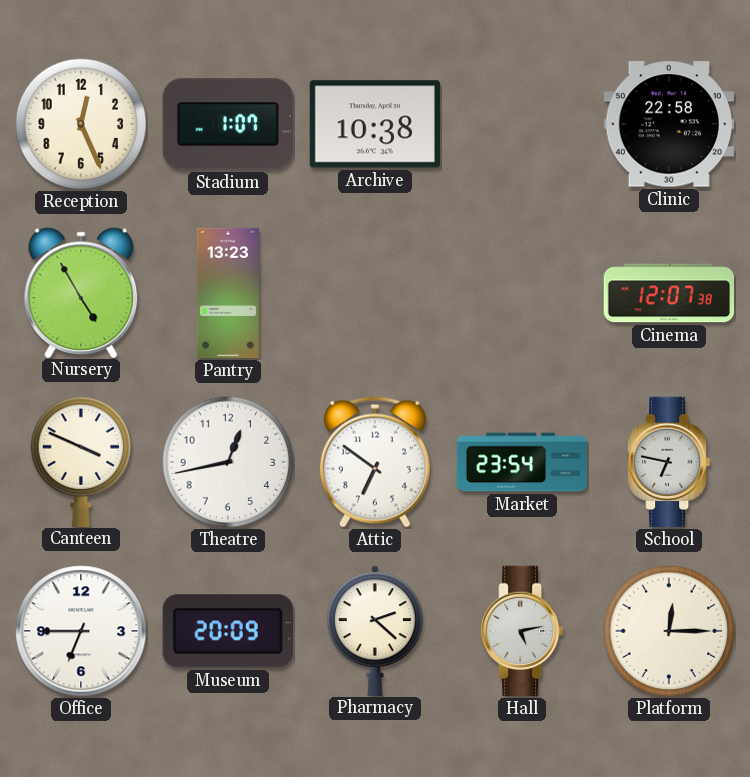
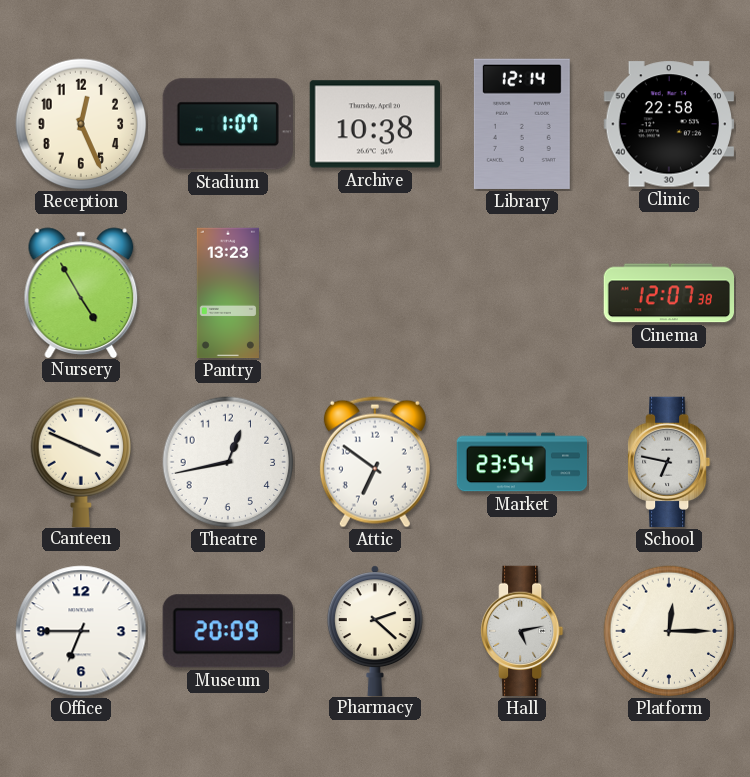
Library: none -> 12:14 (522, 124)
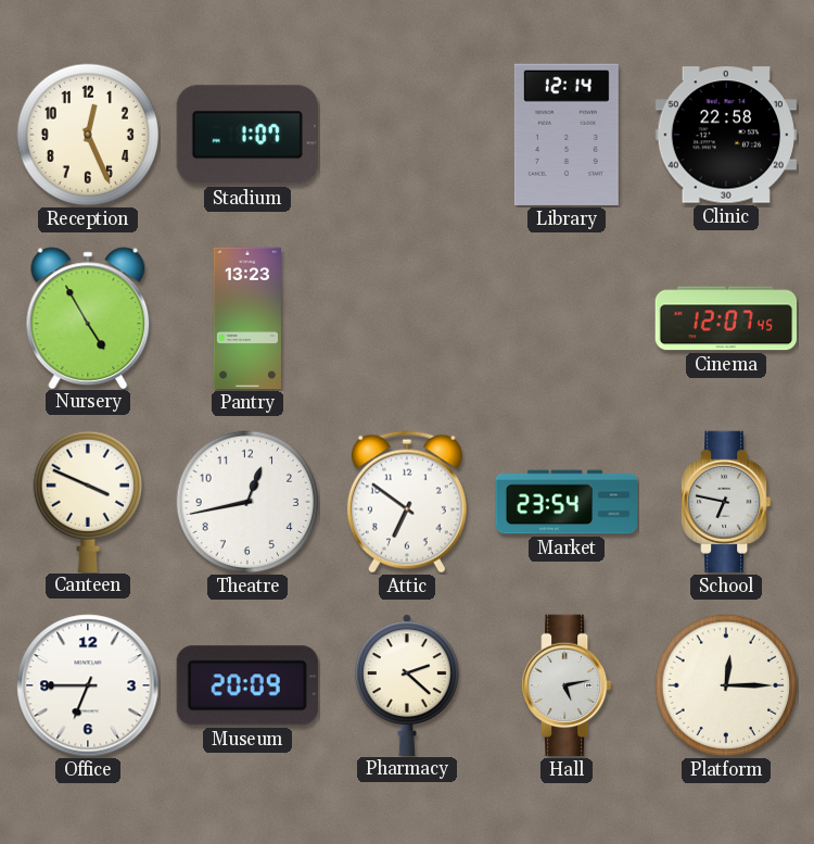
Archive: 10:38 -> none (374, 124)
Cinema: 12:07:38 -> 12:07:45 (726, 318)
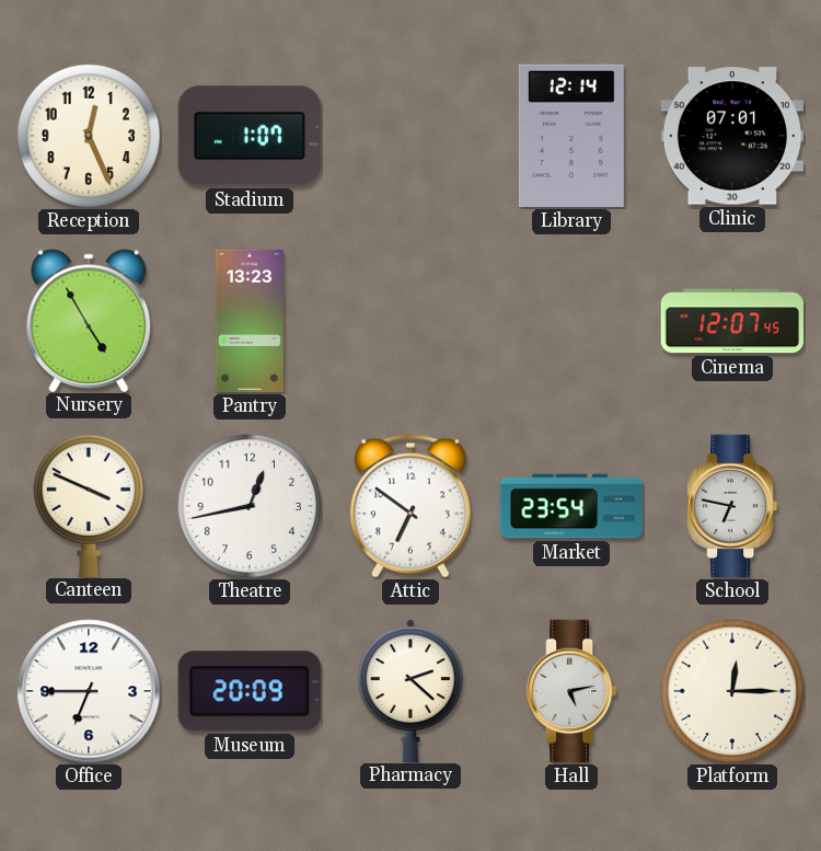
Clinic: 22:58 -> 07:01 (731, 136)
